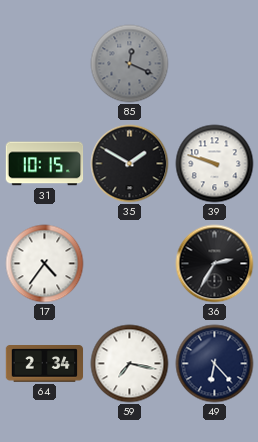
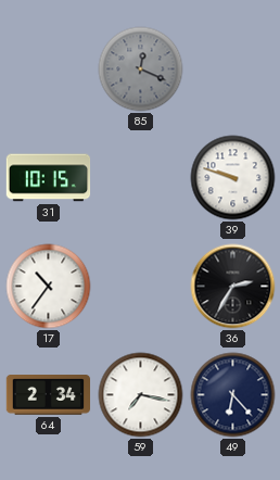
35: 1:50 -> none (130, 164)
17: 4:36 -> 10:36 (49, 287)
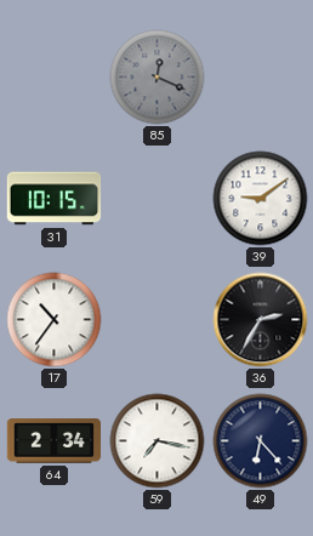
39: 9:48 -> 9:09 (261, 199)
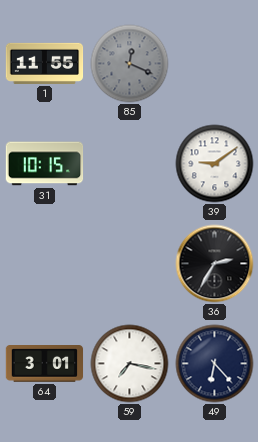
1: none -> 11:55 (45, 63)
17: 10:36 -> none (55, 320)
64: 2:34 -> 3:01 (45, 364)
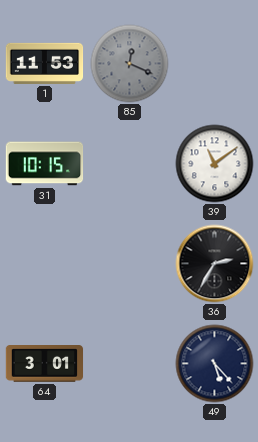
1: 11:55 -> 11:53 (45, 63)
39: 9:09 -> 11:09 (215, 164)
59: 7:17 -> none (130, 364)
49: 6:23 -> 5:23 (215, 364)
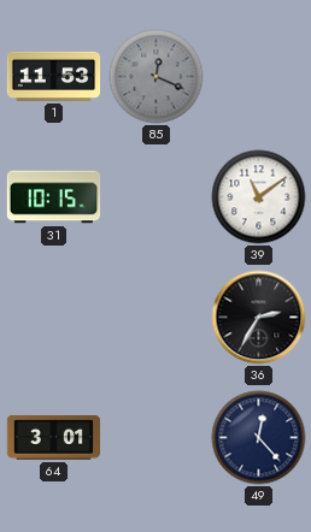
49: 5:23 -> 12:23 (259, 438)
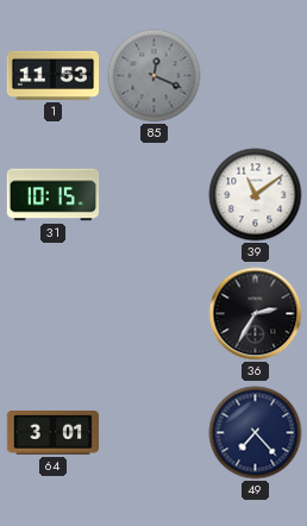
49: 12:23 -> 7:23 (256, 433)
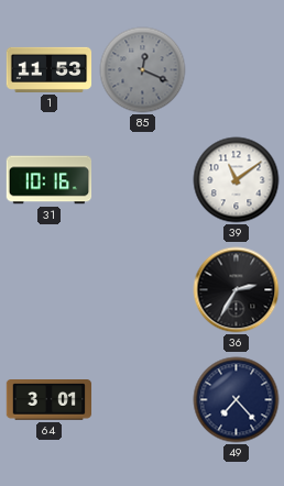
31: 10:15 -> 10:16 (50, 180)
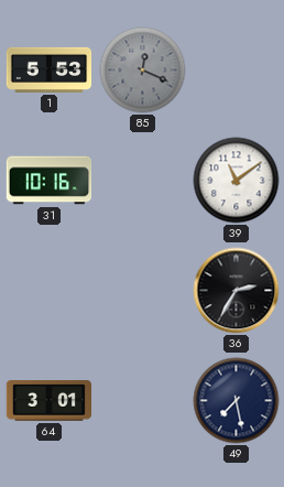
1: 11:53 -> 5:53 (50, 69)
49: 7:23 -> 7:28 (237, 401)
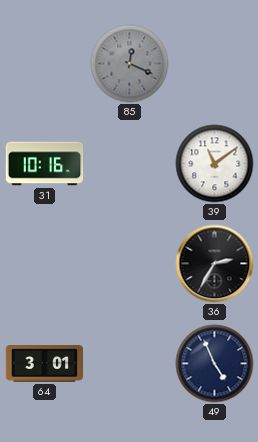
1: 5:53 -> none (50, 69)
49: 7:28 -> 4:56 (215, 364)
